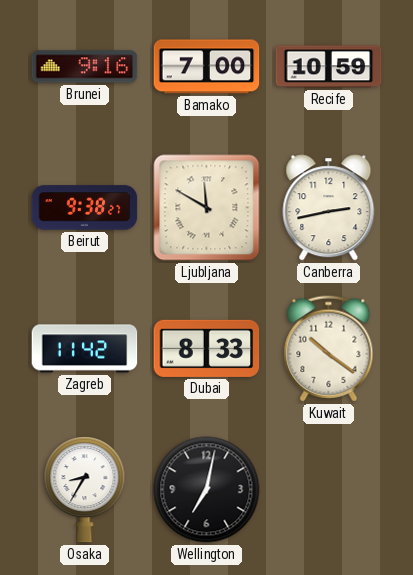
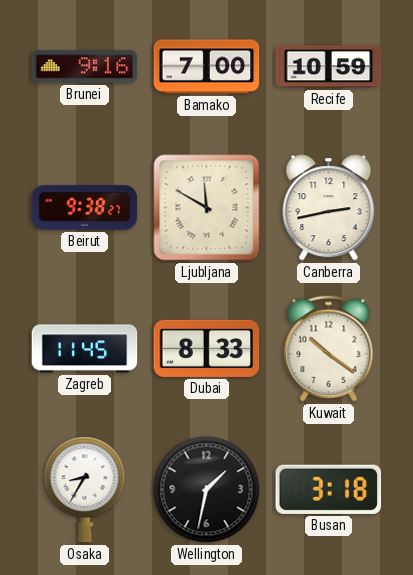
Zagreb: 11:42 -> 11:45 (85, 349)
Wellington: 7:02 -> 1:32 (207, 490)
Busan: none -> 3:18 (329, 489)
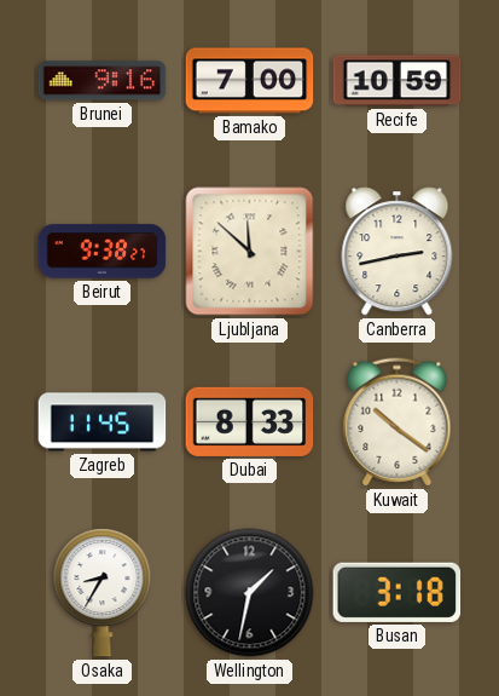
Ljubljana: 11:50 -> 11:52 (250, 252)
